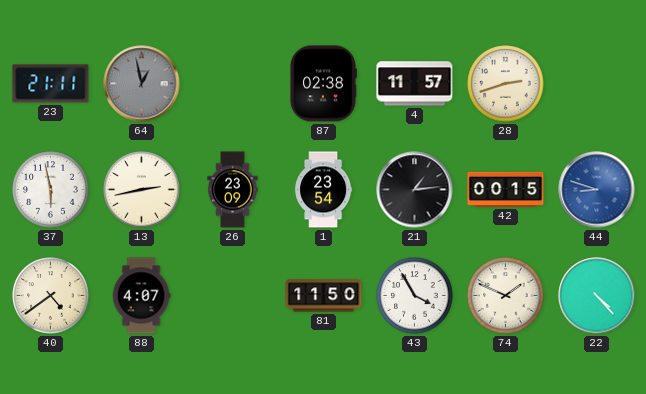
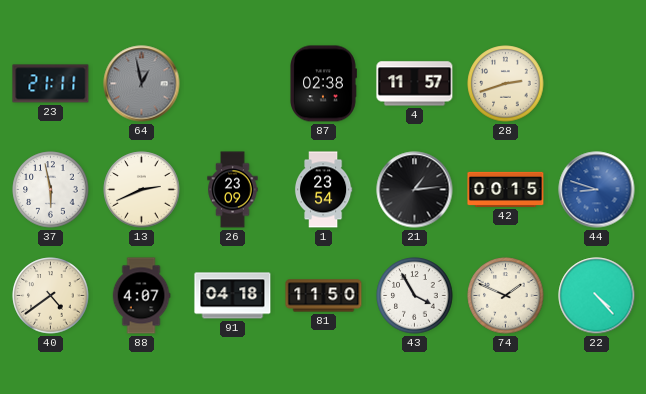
13: 2:43 -> 2:41 (142, 190)
91: none -> 04:18 (233, 296)
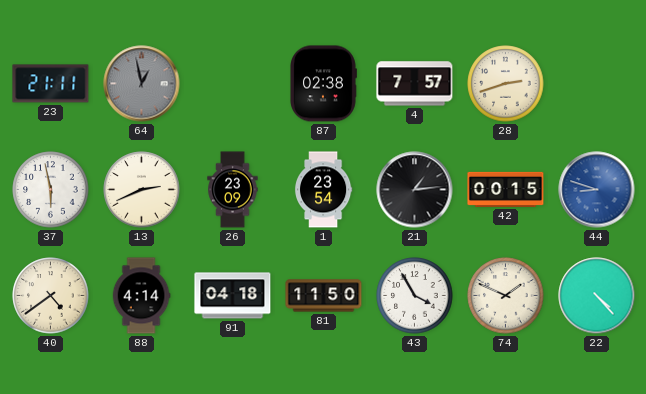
4: 11:57 -> 7:57 (415, 84)
88: 4:07 -> 4:14 (141, 296)
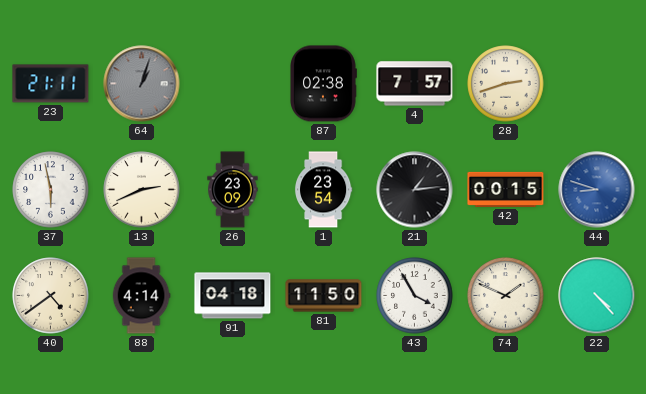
64: 12:58 -> 1:03 (142, 84)
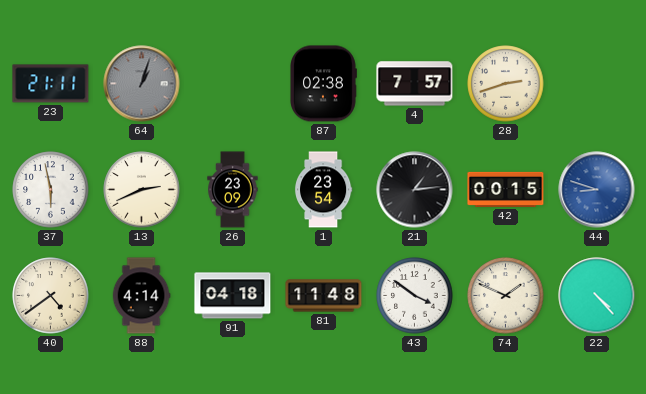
81: 11:50 -> 11:48 (324, 296)
43: 3:55 -> 3:51 (415, 296)
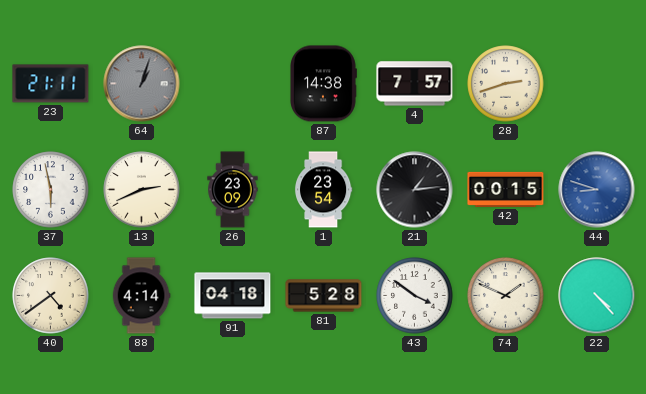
87: 02:38 -> 14:38 (324, 84)
81: 11:48 -> 5:28 (324, 296)
